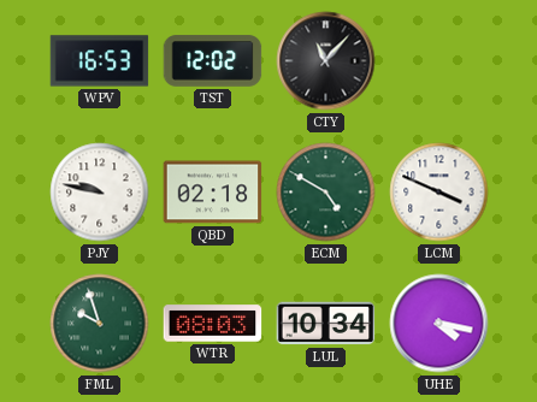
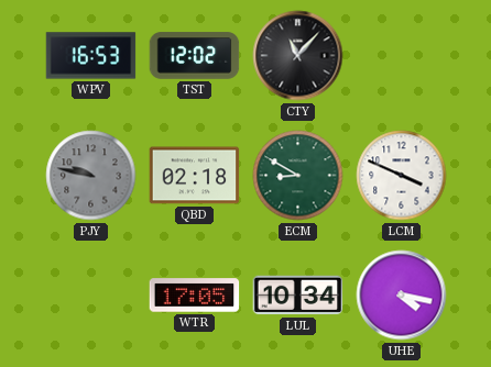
PJY dial: white -> grey (91, 176)
ECM: 4:50 -> 8:50 (298, 176)
FML: 9:57 -> none (100, 324)
WTR: 08:03 -> 17:05 (195, 296)
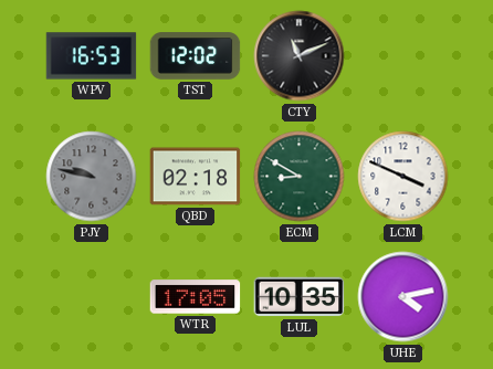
CTY: 11:07 -> 11:11 (300, 56)
LUL: 10:34 -> 10:35 (300, 297)
UHE: 4:17 -> 4:13 (403, 297)
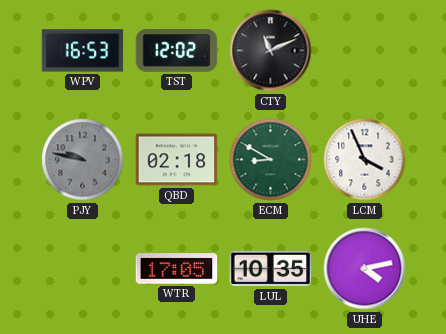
LCM: 3:49 -> 3:56 (365, 160)
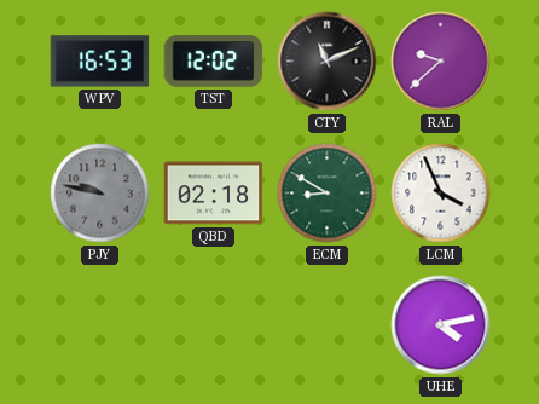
RAL: none -> 9:38 (441, 62)
WTR: 17:05 -> none (177, 269)
LUL: 10:35 -> none (271, 269)
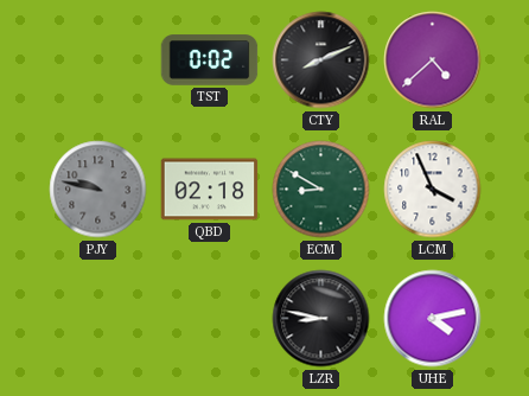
WPV: 16:53 -> none (100, 62)
TST: 12:02 -> 0:02 (210, 60)
CTY: 11:11 -> 8:11 (321, 60)
RAL: 9:38 -> 4:38 (433, 60)
LZR: none -> 8:47 (321, 319)
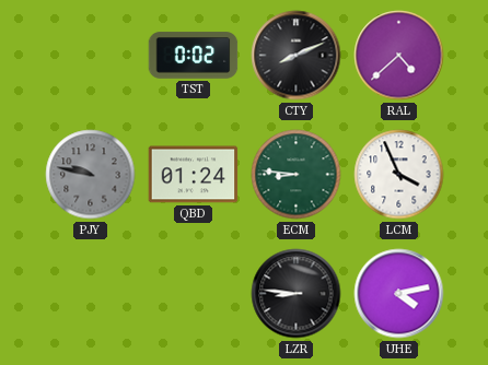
QBD: 02:18 -> 01:24 (194, 175)
ECM: 8:50 -> 8:46 (297, 175)
LZR: 8:47 -> 8:46 (297, 294)
